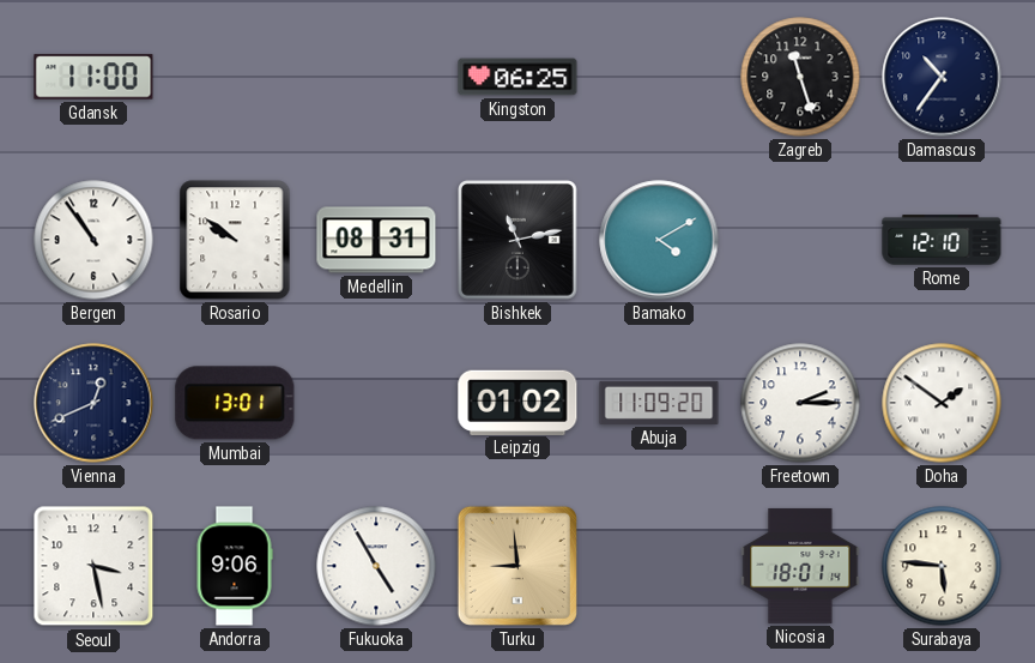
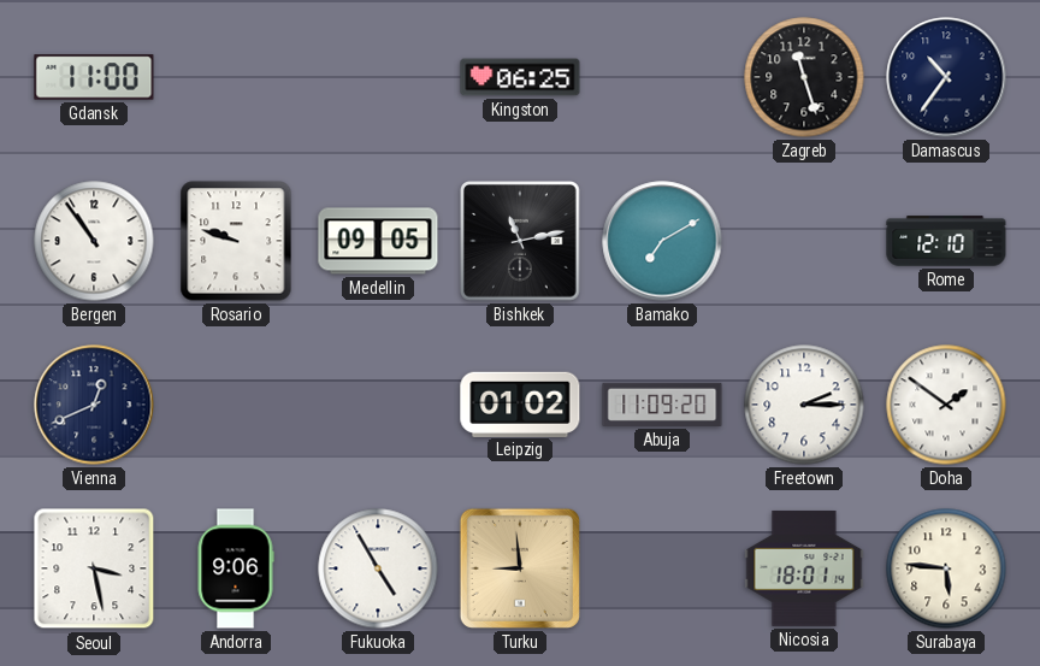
Rosario: 9:51 -> 9:48 (236, 241)
Medellin: 08:31 -> 09:05 (378, 241)
Bamako: 4:10 -> 7:10 (662, 241)
Mumbai: 13:01 -> none (235, 403)
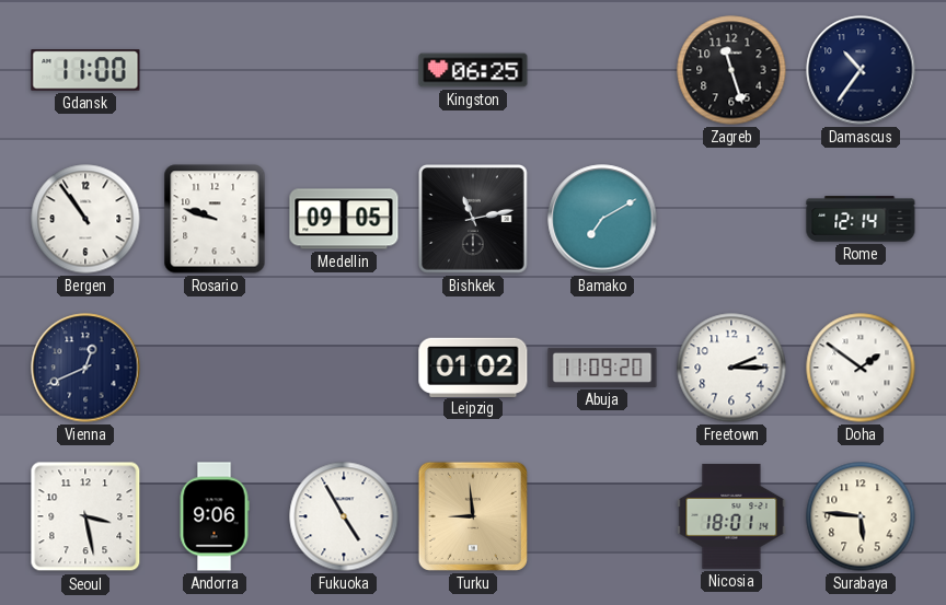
Rome: 12:10 -> 12:14 (861, 219)
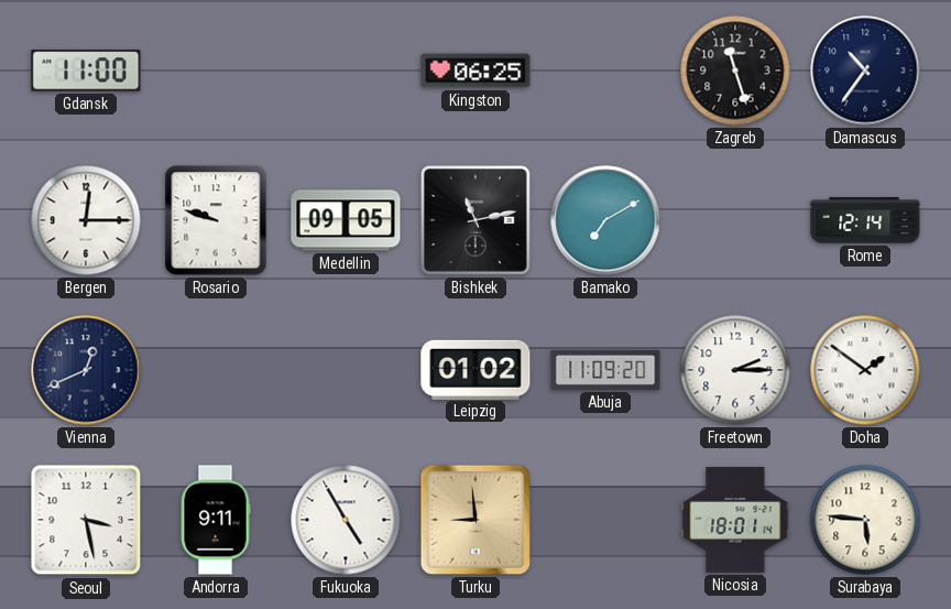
Bergen: 10:54 -> 12:15 (86, 220)
Andorra: 9:06 -> 9:11 (216, 520)
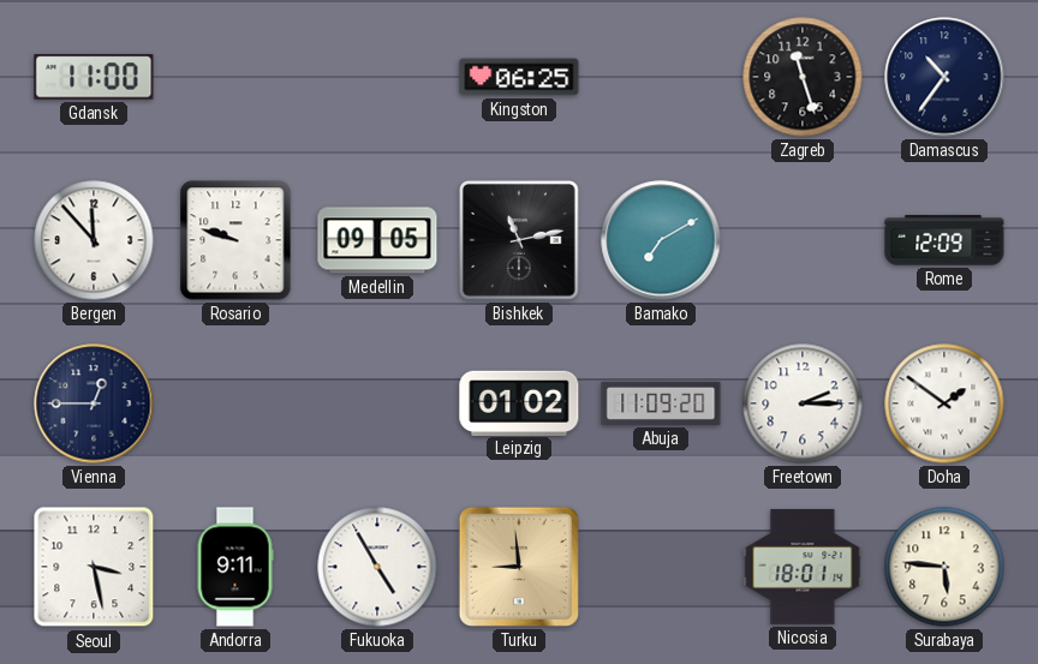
Bergen: 12:15 -> 11:53 (94, 240)
Rome: 12:14 -> 12:09 (944, 240)
Vienna: 12:41 -> 12:45 (94, 403)
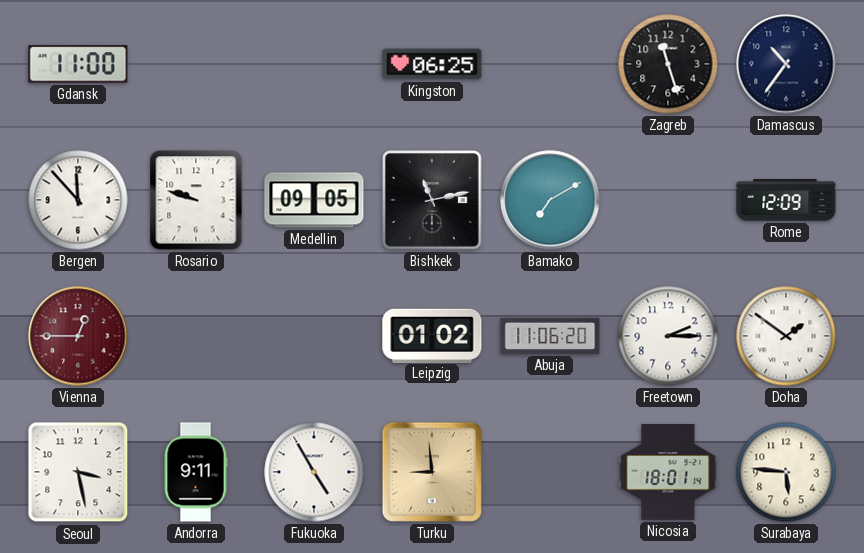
Vienna dial: navy -> burgundy (78, 336)
Abuja: 11:09 -> 11:06 (550, 336)
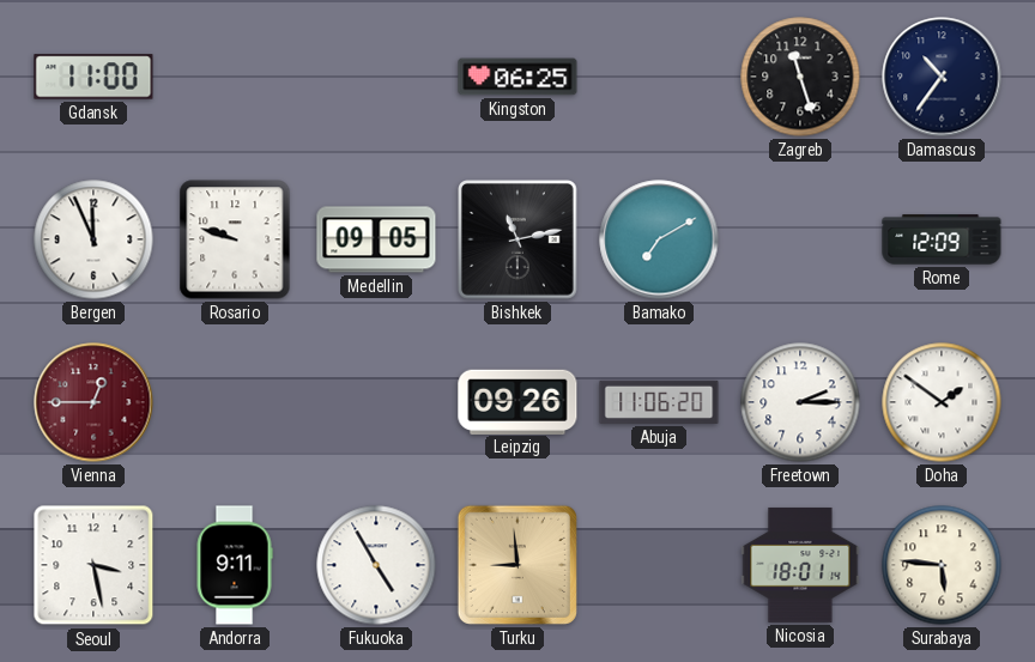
Bergen: 11:53 -> 11:56 (93, 239)
Leipzig: 01:02 -> 09:26 (517, 401)
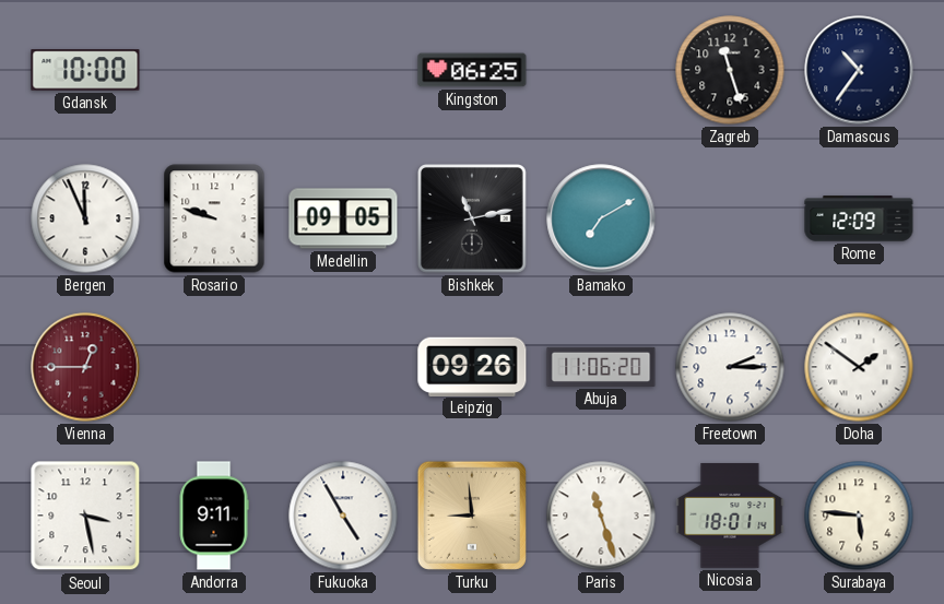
Gdansk: 11:00 -> 10:00 (85, 70)
Paris: none -> 11:27 (601, 516)
